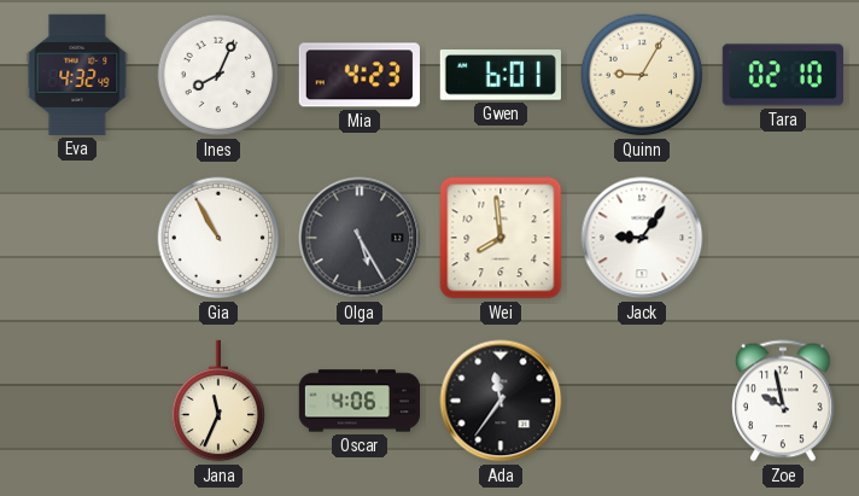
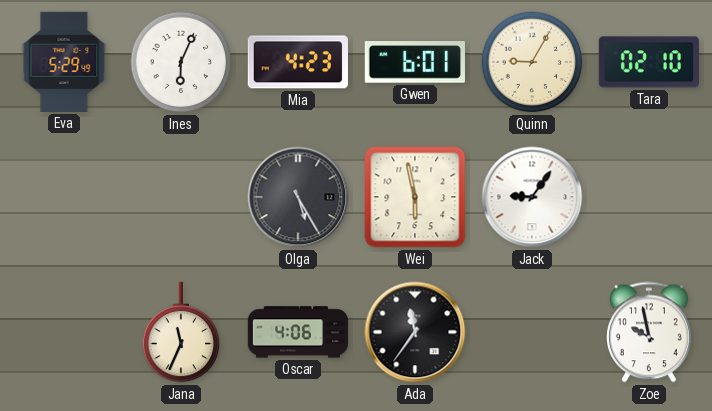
Eva: 4:32 -> 5:29 (64, 62)
Ines: 8:04 -> 6:04 (181, 62)
Gia: 10:55 -> none (218, 238)
Wei: 7:59 -> 5:58 (415, 197)
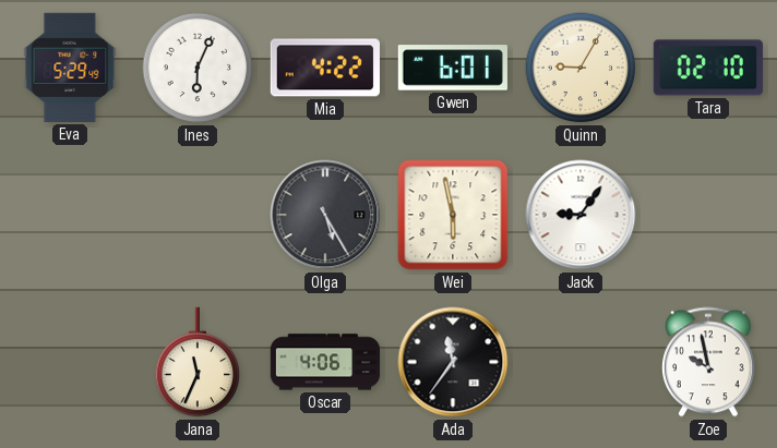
Mia: 4:23 -> 4:22 (325, 68)
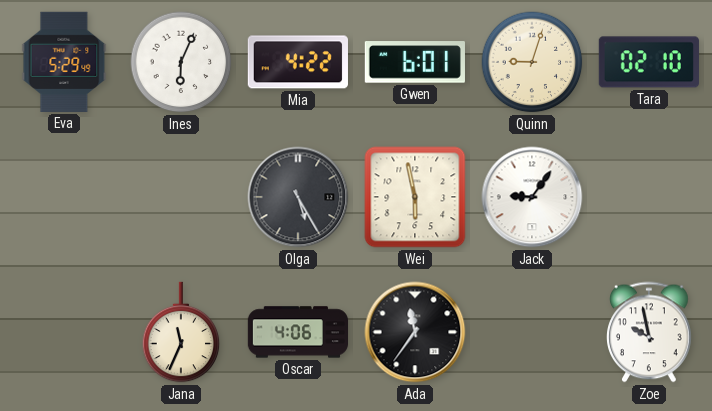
Quinn: 9:05 -> 9:03 (532, 62)
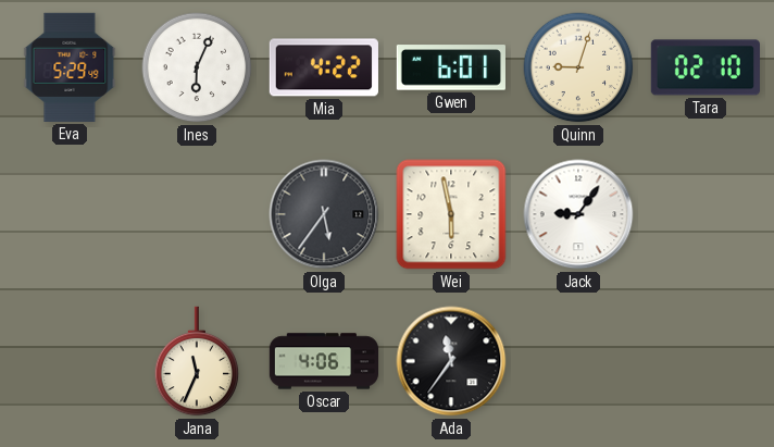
Olga: 5:25 -> 5:36 (324, 214)
Zoe: 9:58 -> none (650, 332)
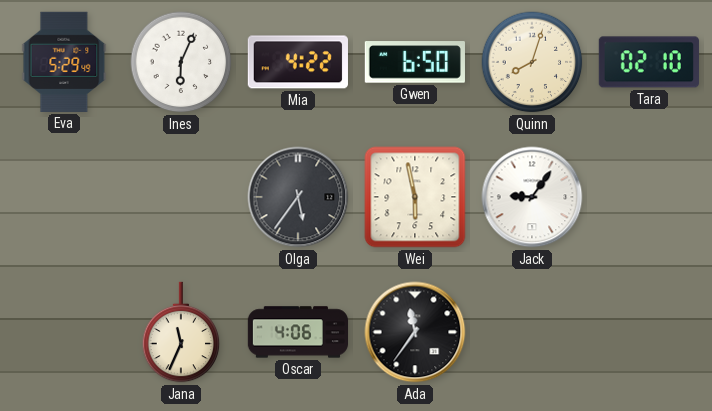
Gwen: 6:01 -> 6:50 (415, 62)
Quinn: 9:03 -> 8:03 (532, 62)
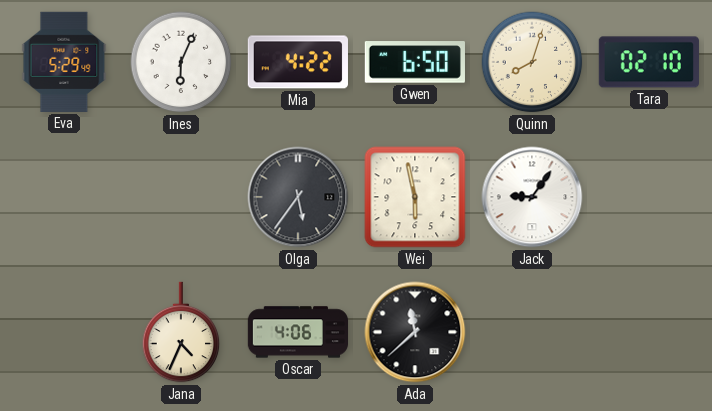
Jana: 11:34 -> 4:34 (181, 332)
Ada: 11:36 -> 11:38 (415, 332)
